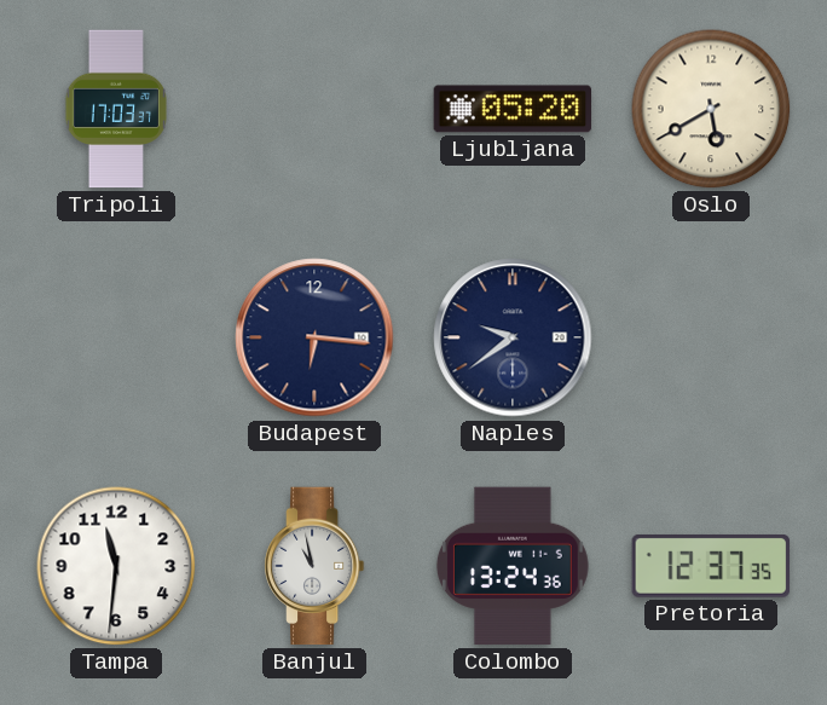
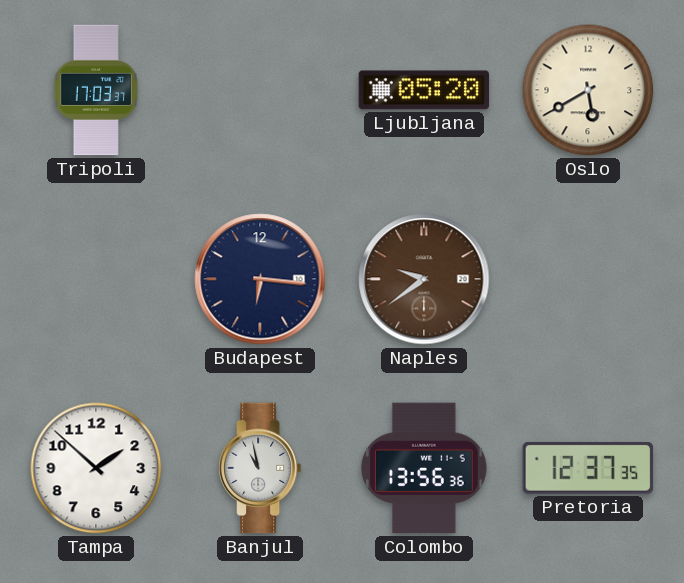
Naples dial: navy -> brown (424, 279)
Tampa: 11:31 -> 1:52 (96, 468)
Colombo: 13:24 -> 13:56 (424, 468)
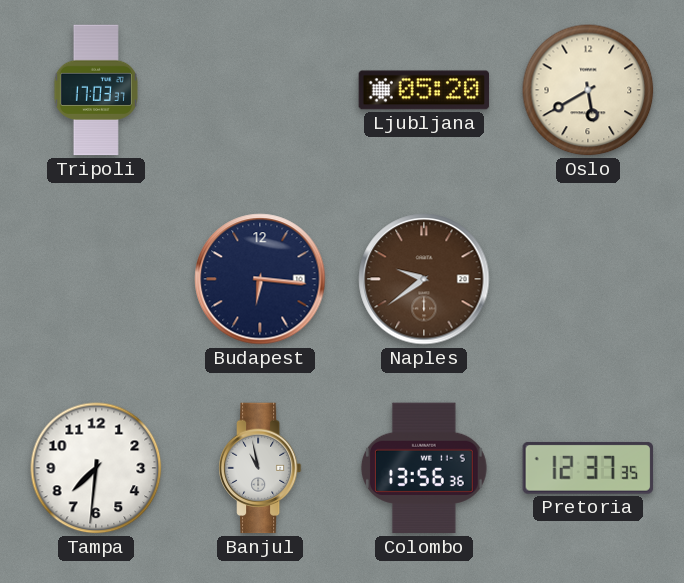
Tampa: 1:52 -> 7:31 (96, 468)
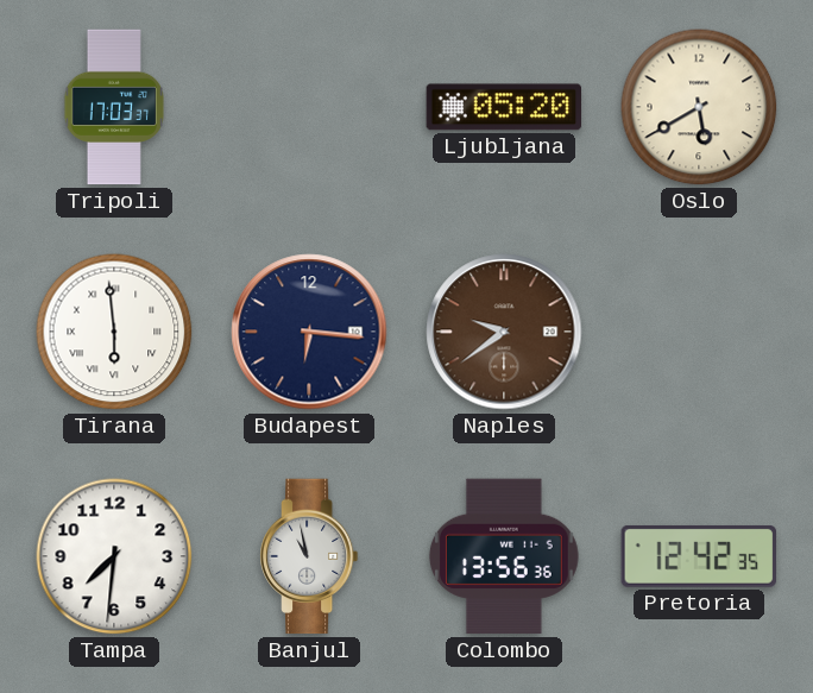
Tirana: none -> 5:59 (114, 332)
Pretoria: 12:37 -> 12:42 (699, 556)
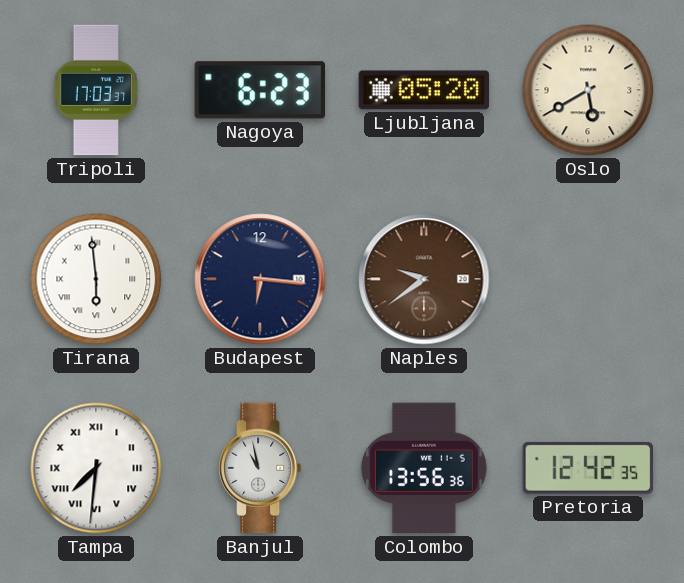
Nagoya: none -> 6:23 (259, 90)
Tampa numerals: Arabic -> Roman (96, 468)
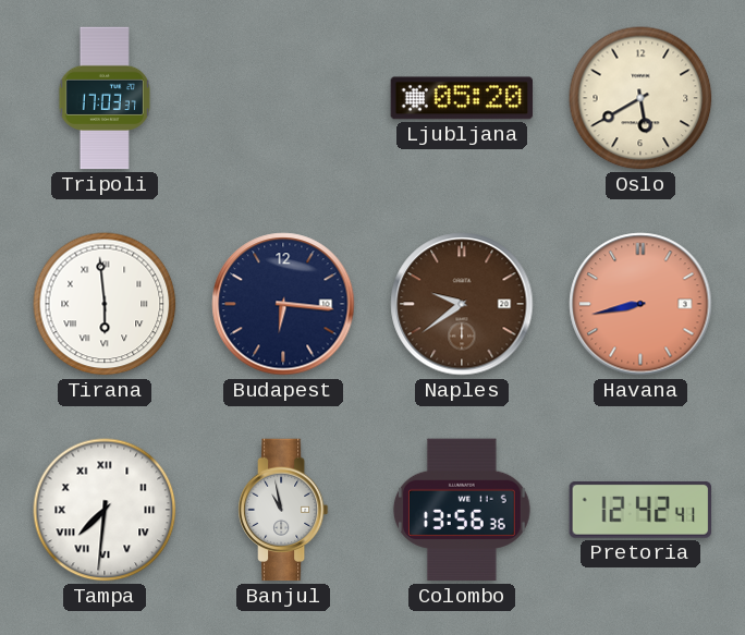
Nagoya: 6:23 -> none (259, 90)
Havana: none -> 8:43 (640, 304)
Pretoria: 12:42:35 -> 12:42:41 (640, 510)
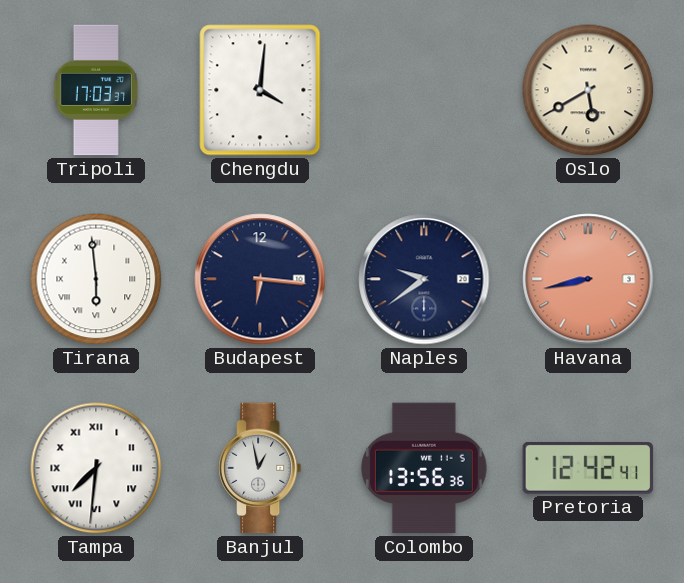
Chengdu: none -> 4:01 (260, 90)
Ljubljana: 05:20 -> none (462, 98)
Naples dial: brown -> navy (424, 279)
Banjul: 10:58 -> 12:58 (260, 468)
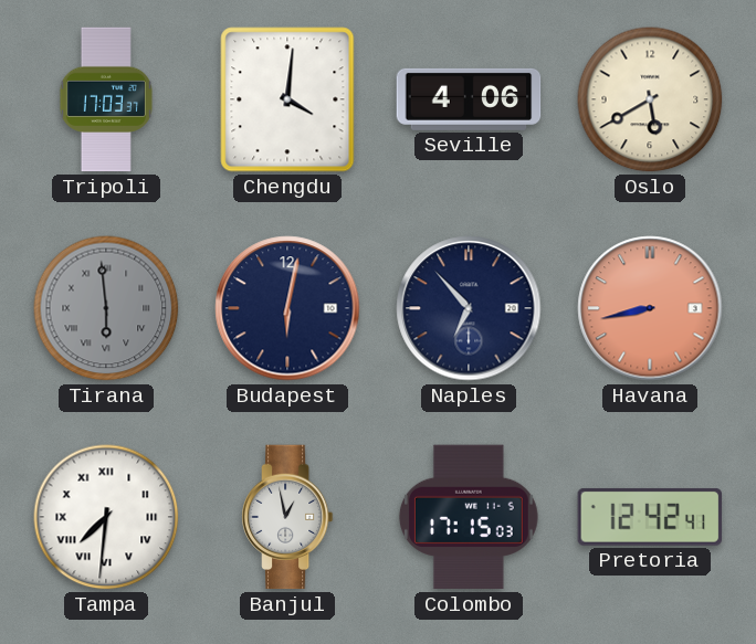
Seville: none -> 4:06 (469, 99)
Tirana dial: white -> grey (106, 308)
Budapest: 6:16 -> 6:02 (287, 308)
Naples: 9:39 -> 6:53 (469, 308)
Colombo: 13:56 -> 17:15 (469, 517)
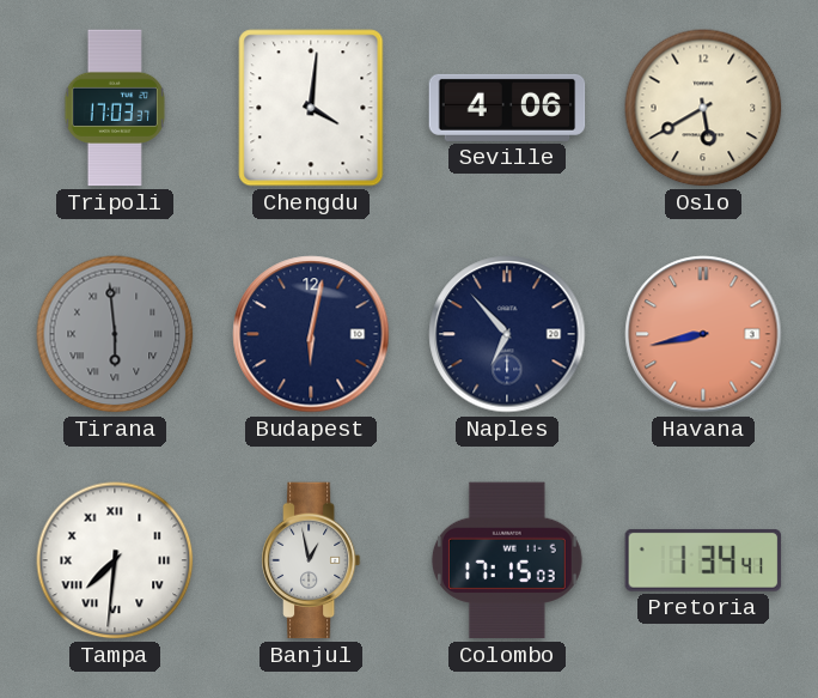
Pretoria: 12:42 -> 1:34 (703, 560)
